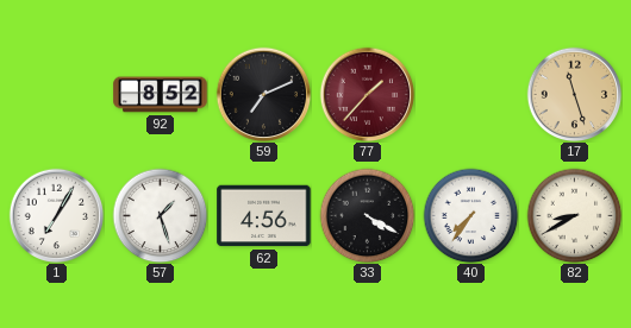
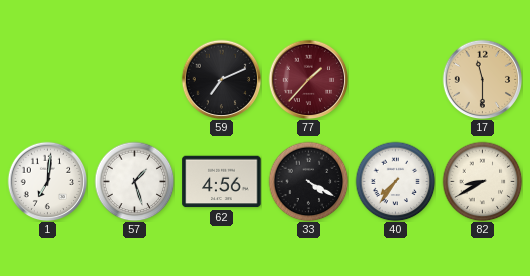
92: 8:52 -> none (161, 95)
17: 11:27 -> 11:30 (482, 79)
1: 7:05 -> 7:01 (47, 181)
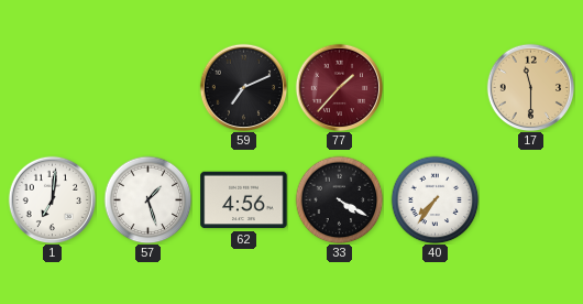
82: 8:40 -> none (482, 181)
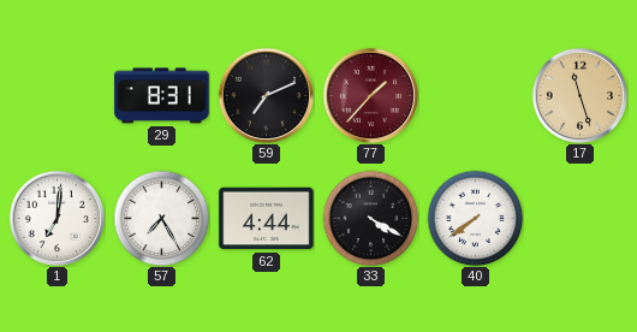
29: none -> 8:31 (162, 96)
17: 11:30 -> 11:27 (579, 95)
57: 1:27 -> 7:25 (161, 218)
62: 4:56 -> 4:44 (267, 219)
40: 7:36 -> 7:39 (475, 218)
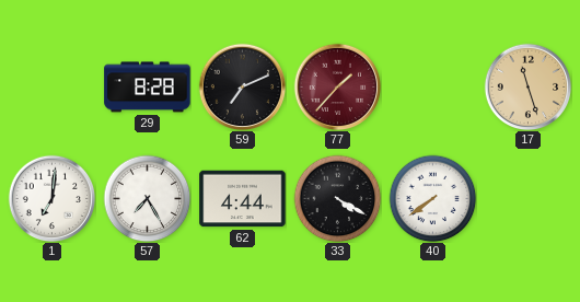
29: 8:31 -> 8:28 (148, 88)
